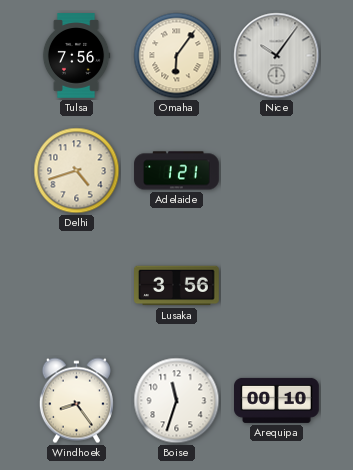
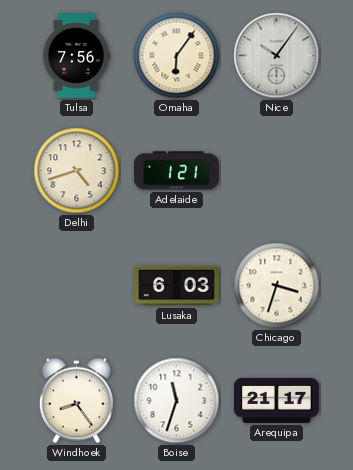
Lusaka: 3:56 -> 6:03 (177, 286)
Chicago: none -> 3:33 (277, 286)
Arequipa: 00:10 -> 21:17 (277, 400)
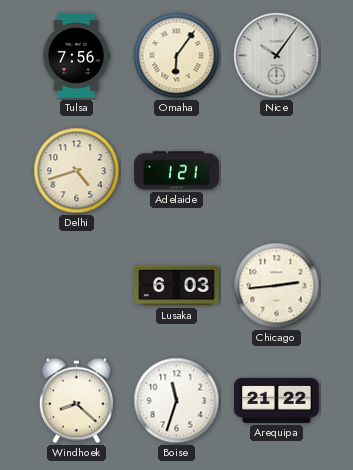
Chicago: 3:33 -> 2:44 (277, 286)
Windhoek: 8:24 -> 8:22 (76, 401)
Arequipa: 21:17 -> 21:22 (277, 400)
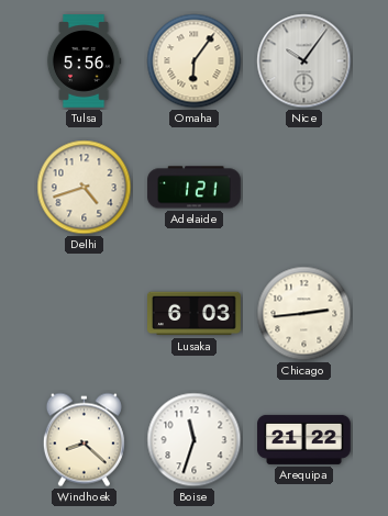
Tulsa: 7:56 -> 5:56 (84, 61)
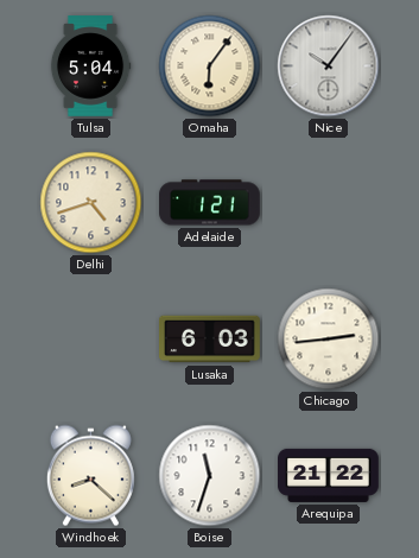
Tulsa: 5:56 -> 5:04 (90, 66)
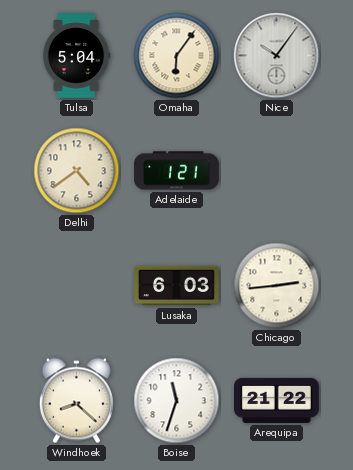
Delhi: 4:42 -> 4:39 (77, 171)
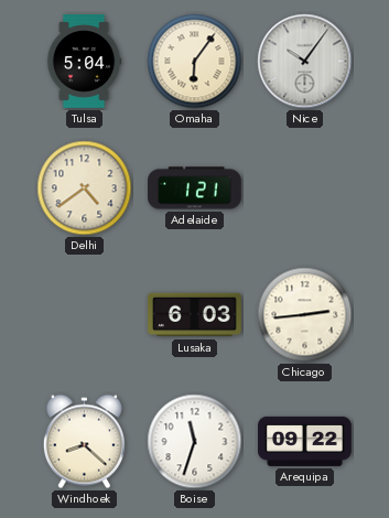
Arequipa: 21:22 -> 09:22 (305, 441)
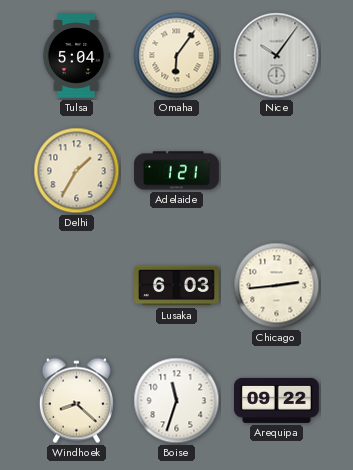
Delhi: 4:39 -> 1:35 (77, 171)
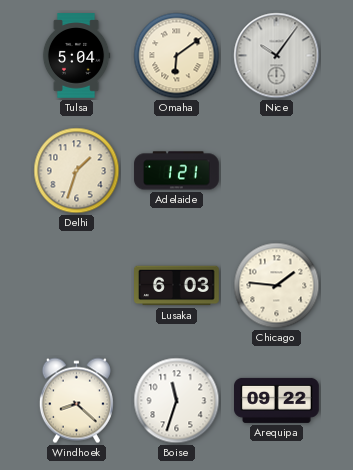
Omaha: 6:06 -> 6:09 (177, 56)
Delhi: 1:35 -> 1:33 (77, 171)
Chicago: 2:44 -> 1:46 (277, 286)
